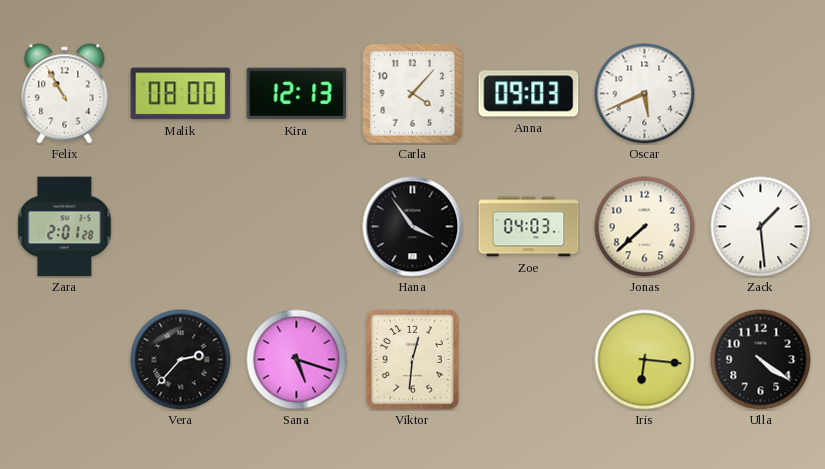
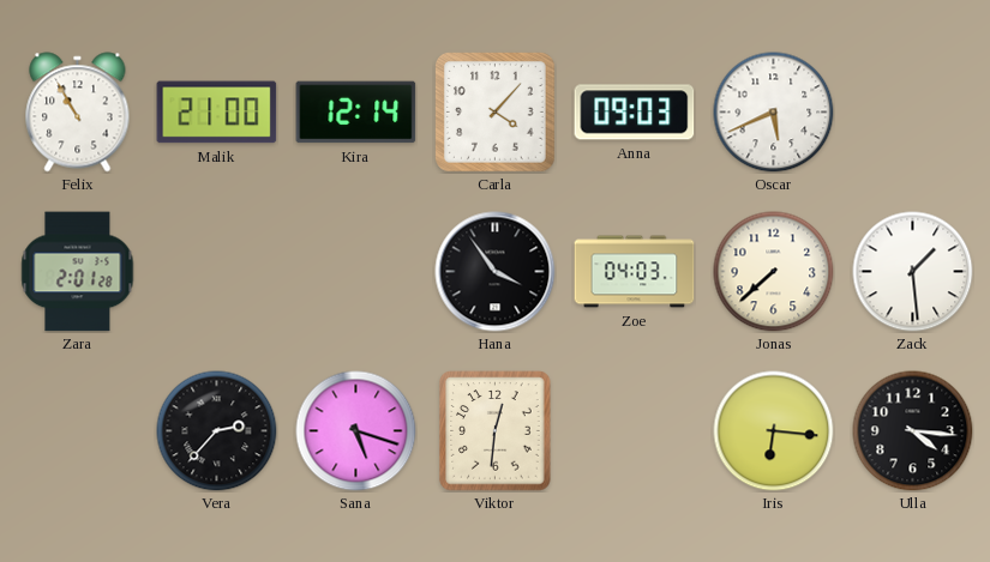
Malik: 08:00 -> 21:00 (217, 113)
Kira: 12:13 -> 12:14 (356, 113)
Ulla: 4:21 -> 4:16 (913, 431)
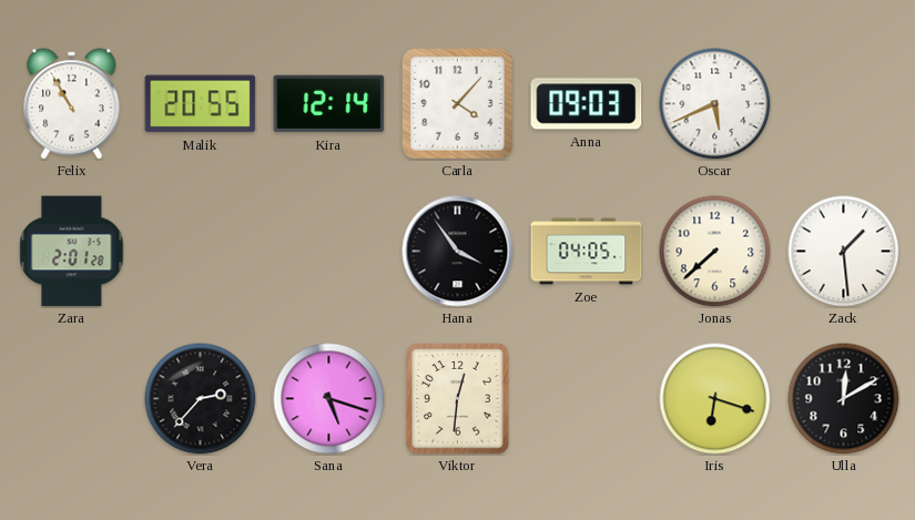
Malik: 21:00 -> 20:55 (201, 104)
Zoe: 04:03 -> 04:05 (587, 252)
Iris: 6:16 -> 6:18 (715, 399)
Ulla: 4:16 -> 12:10 (844, 399)
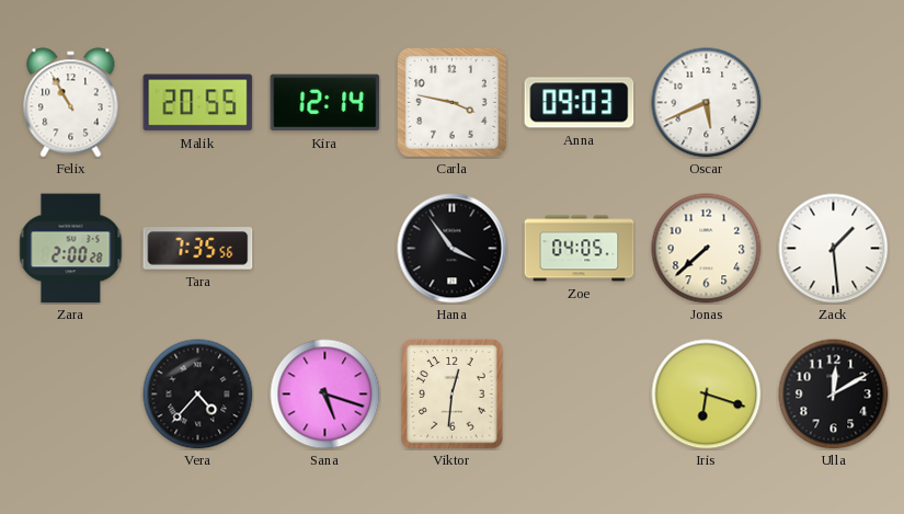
Carla: 4:07 -> 3:47 (453, 103)
Zara: 2:01 -> 2:00 (71, 249)
Tara: none -> 7:35 (198, 249)
Vera: 2:37 -> 4:37 (198, 395)
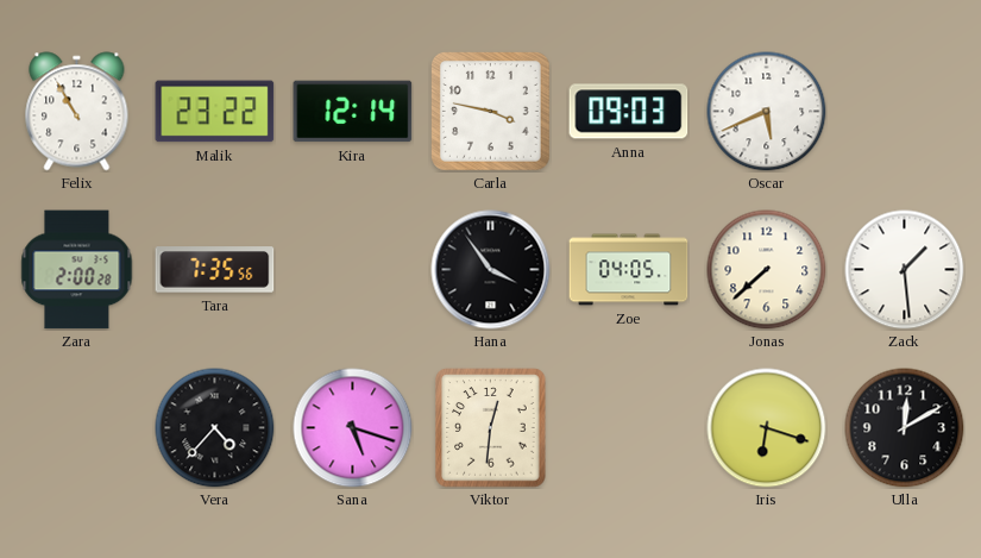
Malik: 20:55 -> 23:22 (215, 112)
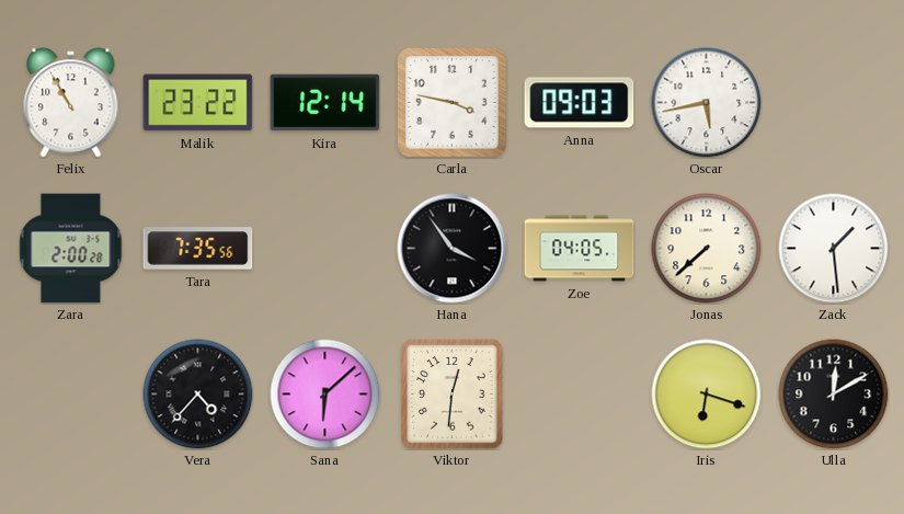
Oscar: 5:41 -> 5:43 (707, 103)
Sana: 5:18 -> 6:08 (325, 395)
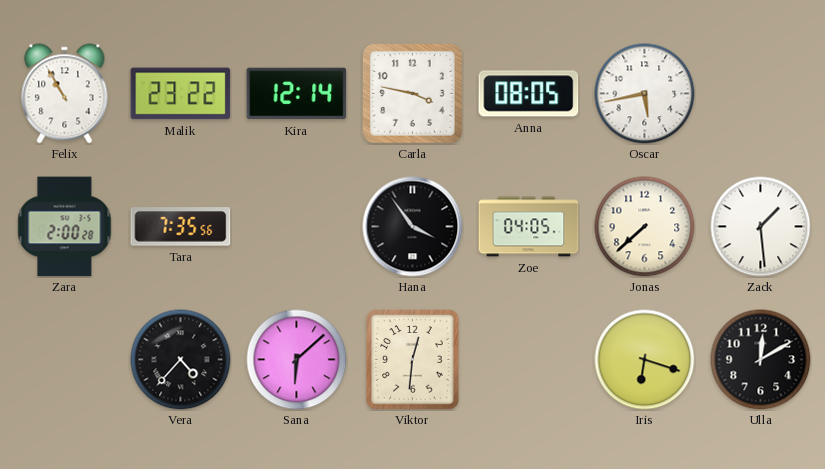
Anna: 09:03 -> 08:05 (529, 94)
